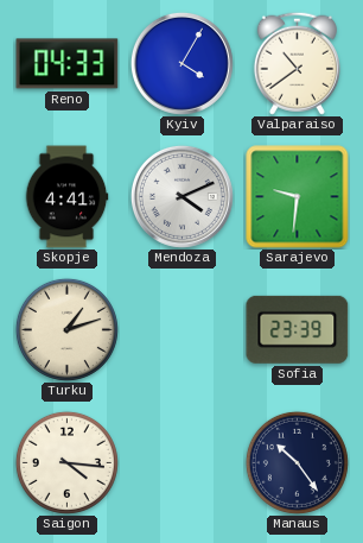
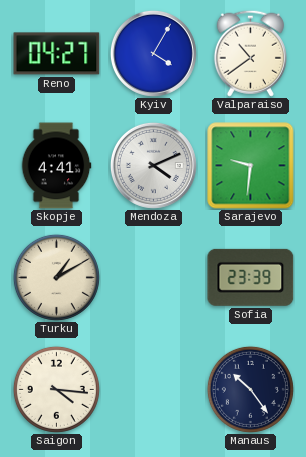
Reno: 04:33 -> 04:27 (57, 54)
Turku: 1:12 -> 1:10 (56, 277)
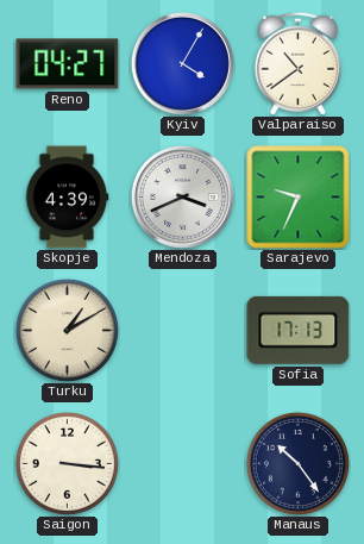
Skopje: 4:41 -> 4:39 (67, 198)
Mendoza: 4:11 -> 3:41 (182, 196)
Sarajevo: 9:31 -> 9:34 (299, 198)
Sofia: 23:39 -> 17:13 (299, 330)
Saigon: 4:16 -> 3:16 (67, 463)
